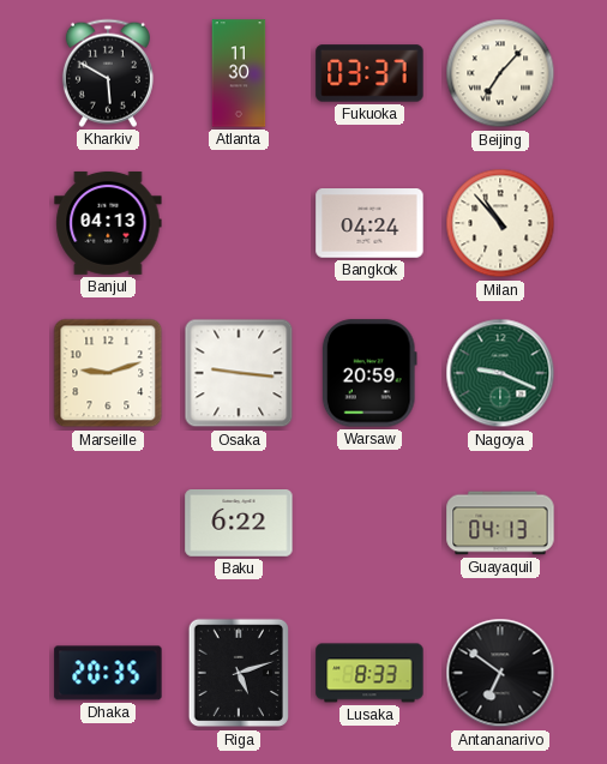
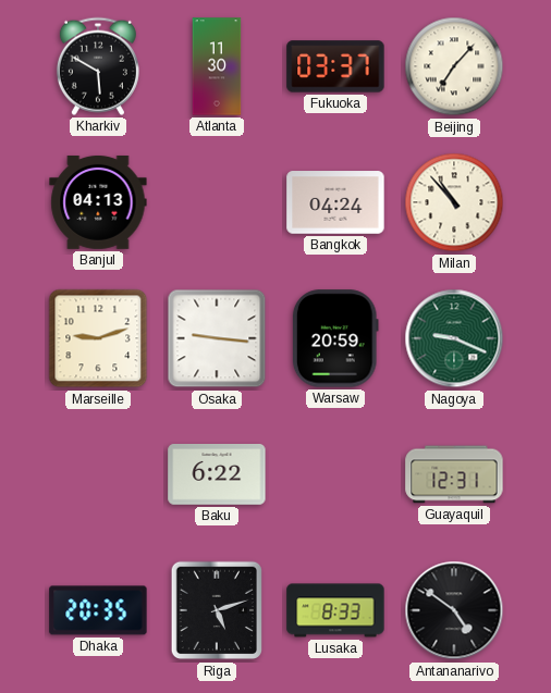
Guayaquil: 04:13 -> 12:31 (454, 474)
Antananarivo: 6:51 -> 4:51 (454, 610)
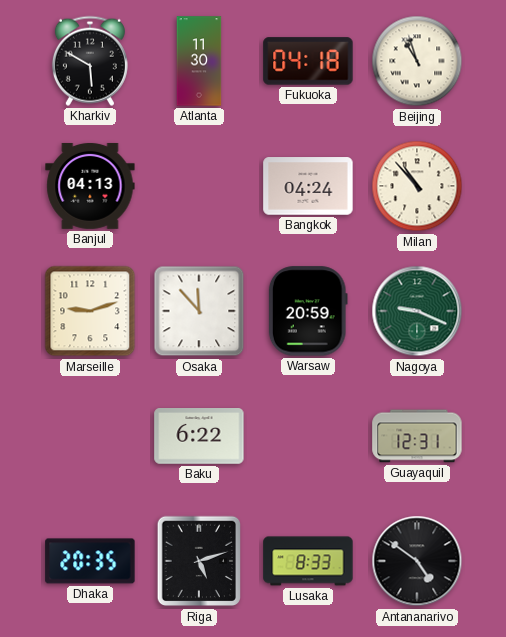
Fukuoka: 03:37 -> 04:18 (308, 61)
Beijing: 7:07 -> 10:57 (417, 61)
Osaka: 9:16 -> 11:53 (199, 311)
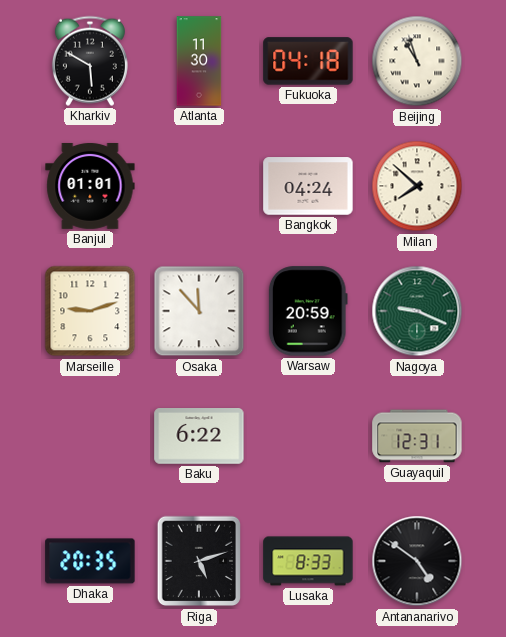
Banjul: 04:13 -> 01:01 (90, 186)
Milan: 10:53 -> 7:52 (417, 186)
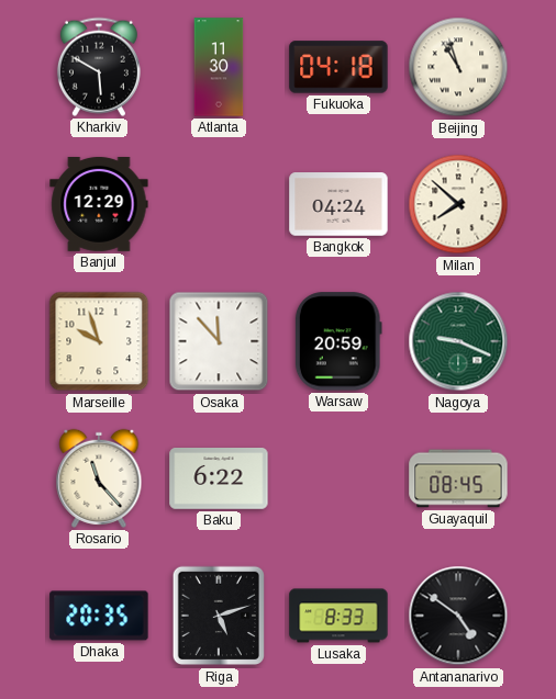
Banjul: 01:01 -> 12:29 (99, 204)
Marseille: 9:12 -> 9:57 (99, 341)
Rosario: none -> 11:23 (99, 478)
Guayaquil: 12:31 -> 08:45 (458, 478)
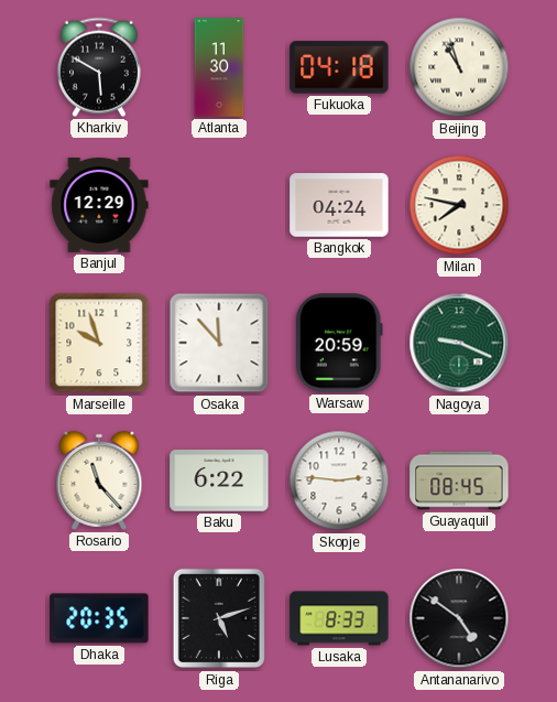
Milan: 7:52 -> 7:47 (459, 205)
Skopje: none -> 2:46 (339, 480)
